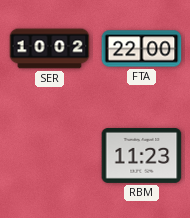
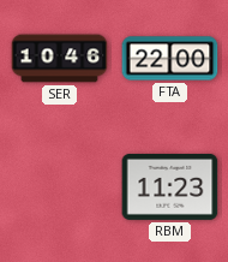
SER: 10:02 -> 10:46 (60, 59)
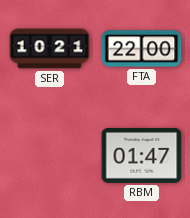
SER: 10:46 -> 10:21 (50, 49)
RBM: 11:23 -> 01:47 (142, 155)
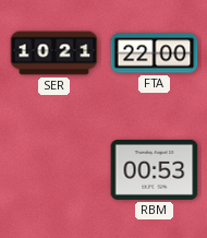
RBM: 01:47 -> 00:53 (155, 169)
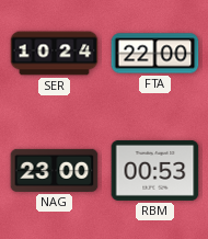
SER: 10:21 -> 10:24 (55, 54)
NAG: none -> 23:00 (55, 170)
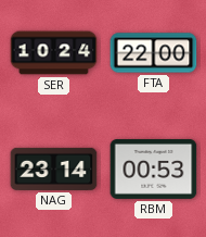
NAG: 23:00 -> 23:14 (54, 169)
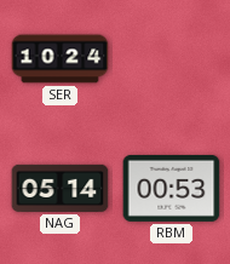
FTA: 22:00 -> none (154, 53)
NAG: 23:14 -> 05:14 (61, 188)
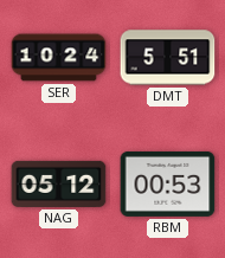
DMT: none -> 5:51 (168, 58)
NAG: 05:14 -> 05:12 (59, 183)
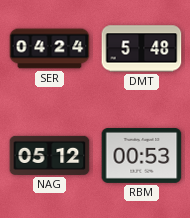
SER: 10:24 -> 04:24 (50, 49)
DMT: 5:51 -> 5:48 (142, 49)
